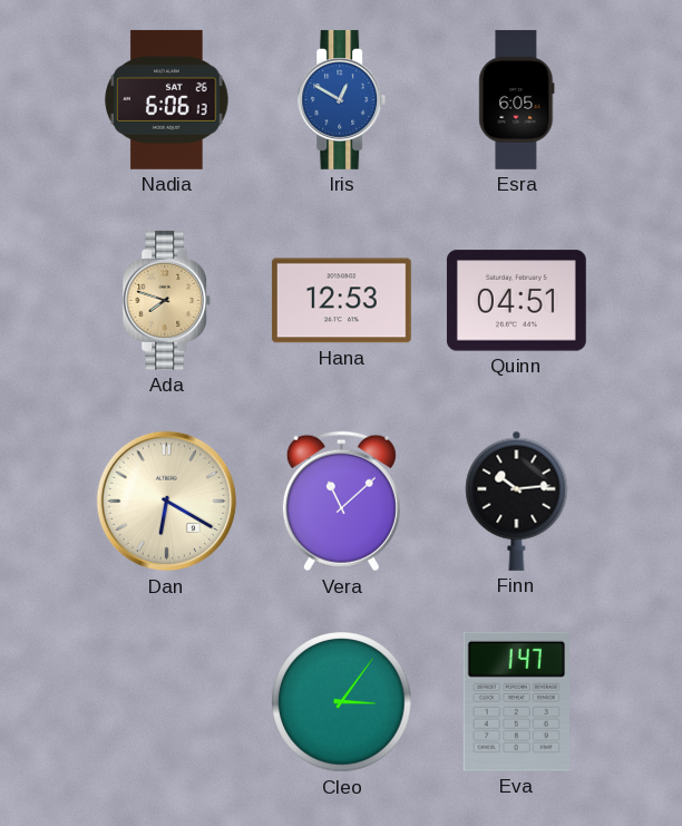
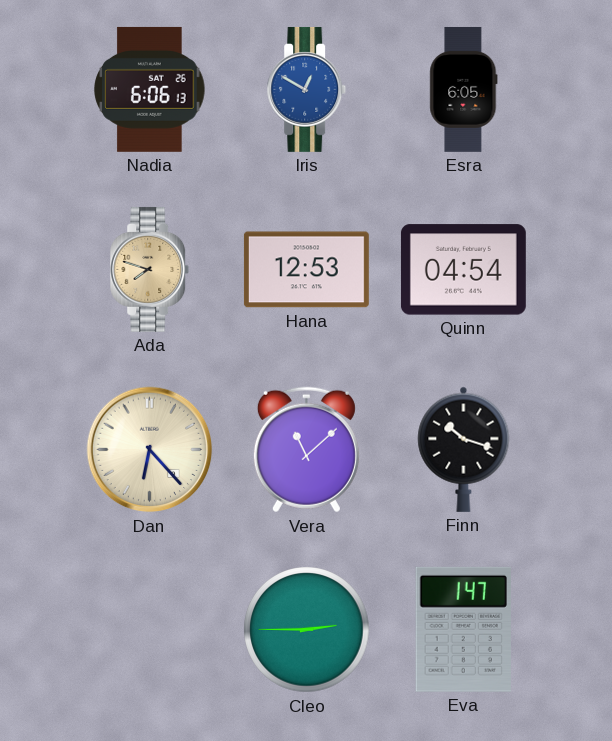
Quinn: 04:51 -> 04:54 (463, 270)
Dan: 6:20 -> 6:23 (150, 450)
Finn: 10:14 -> 10:18 (464, 449)
Cleo: 3:06 -> 2:45 (307, 630)
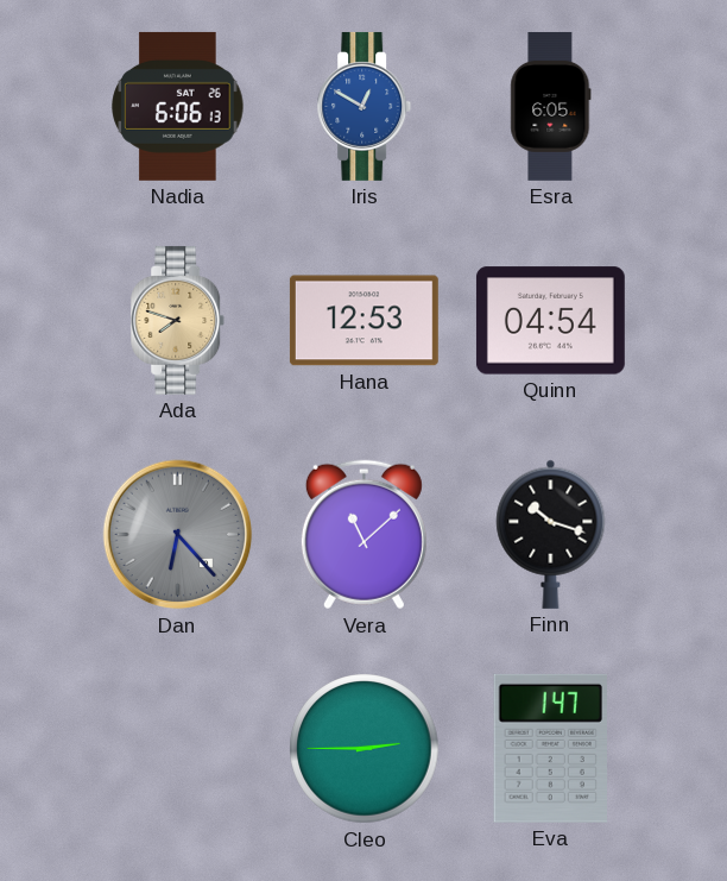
Dan dial: cream -> grey (178, 535)
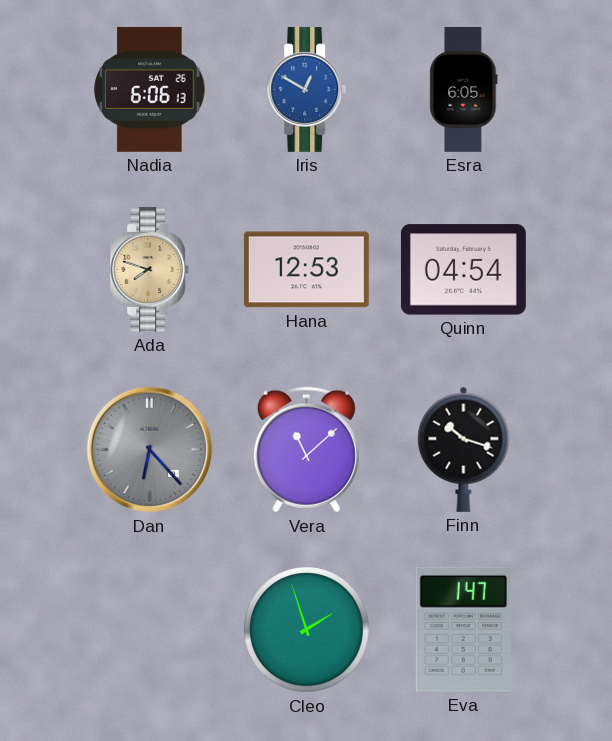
Cleo: 2:45 -> 1:57 (307, 630)
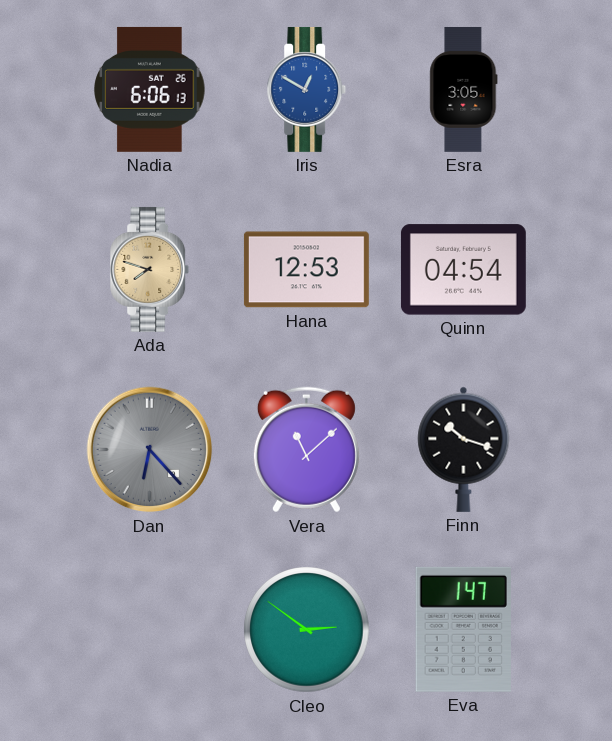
Esra: 6:05 -> 3:05 (464, 89)
Cleo: 1:57 -> 2:51 (307, 630)
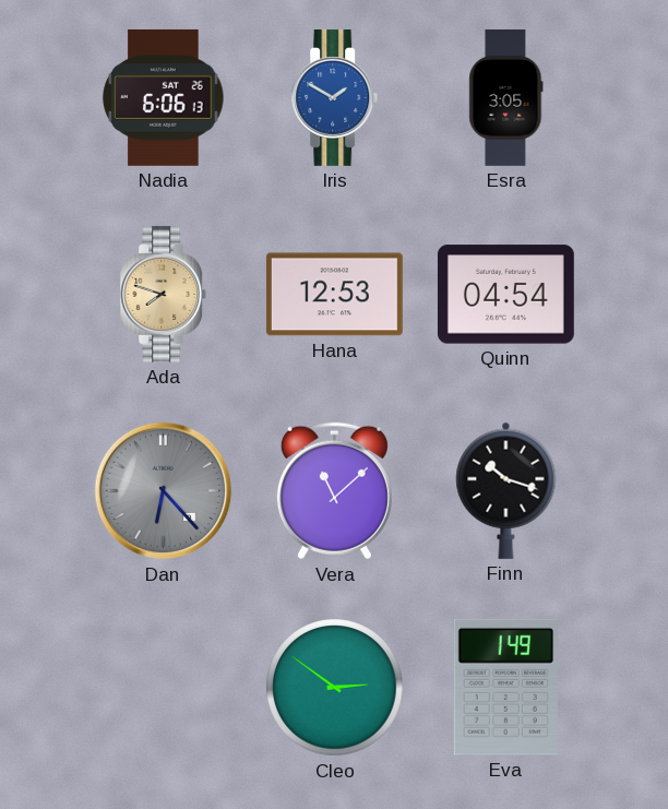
Iris: 12:50 -> 1:50 (335, 97)
Eva: 1:47 -> 1:49 (505, 687)
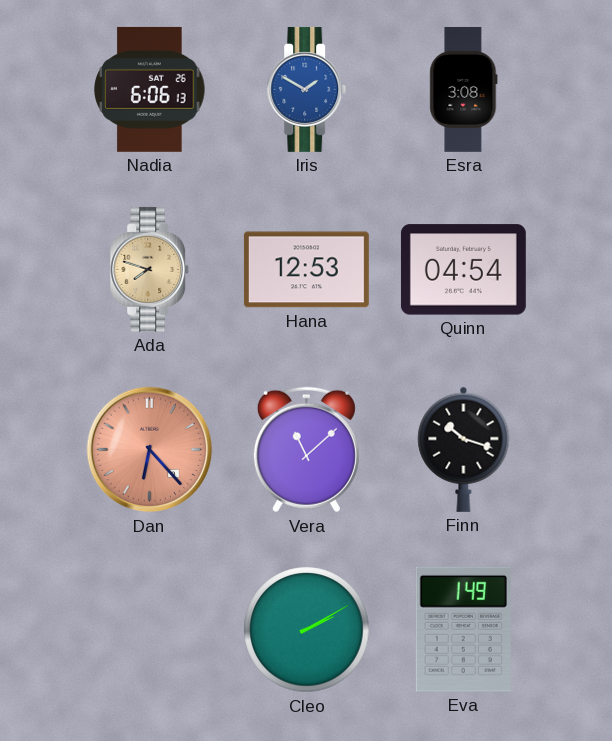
Esra: 3:05 -> 3:08 (464, 89)
Dan dial: grey -> salmon (150, 450)
Cleo: 2:51 -> 2:10 (307, 630)
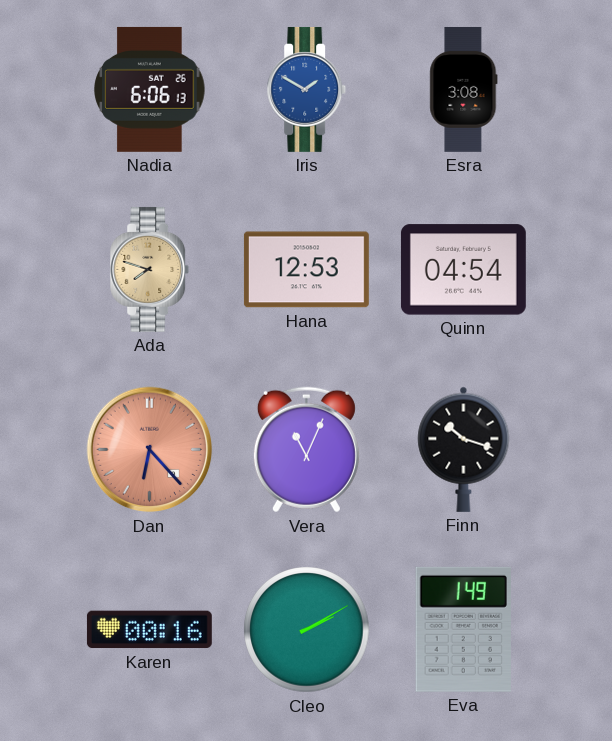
Vera: 11:08 -> 11:04 (306, 450)
Karen: none -> 00:16 (149, 630)
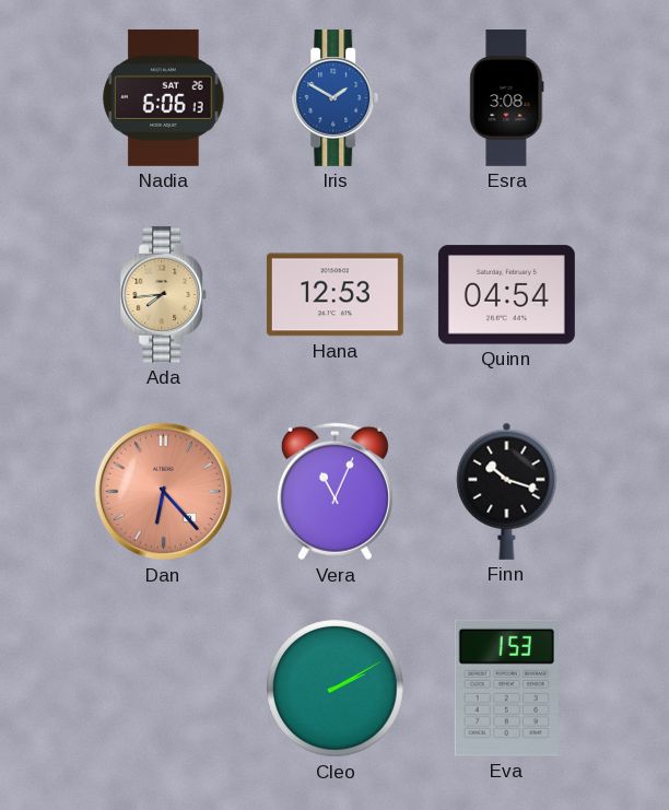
Ada: 7:48 -> 7:44 (164, 294)
Karen: 00:16 -> none (149, 630)
Eva: 1:49 -> 1:53 (506, 688)
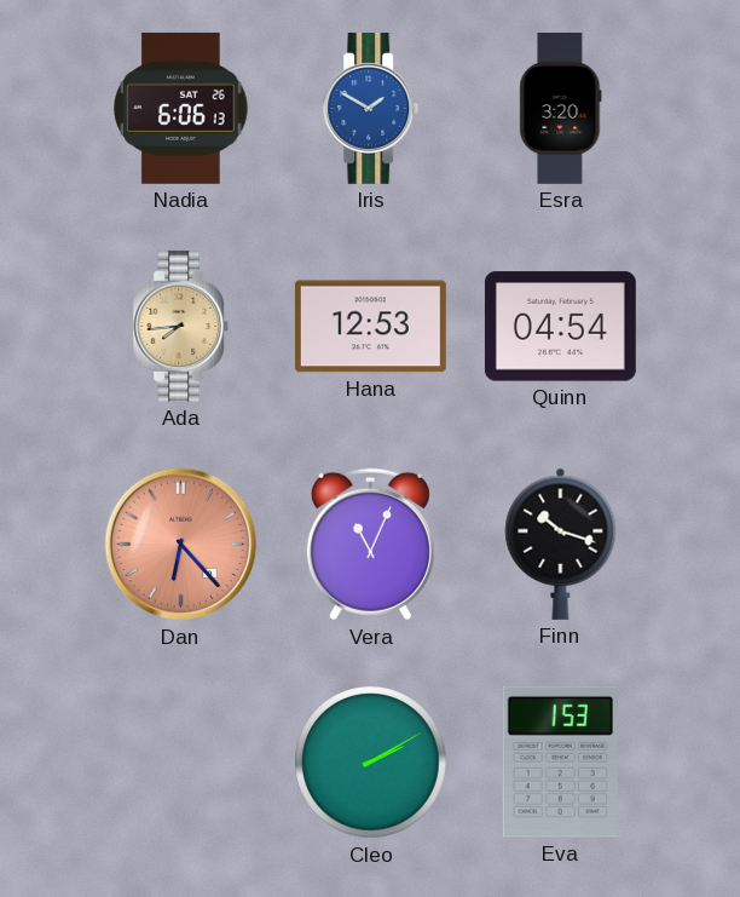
Esra: 3:08 -> 3:20 (561, 108)
